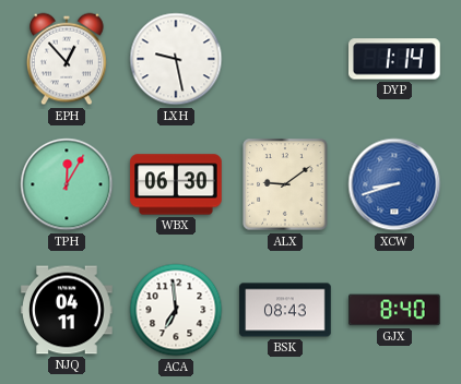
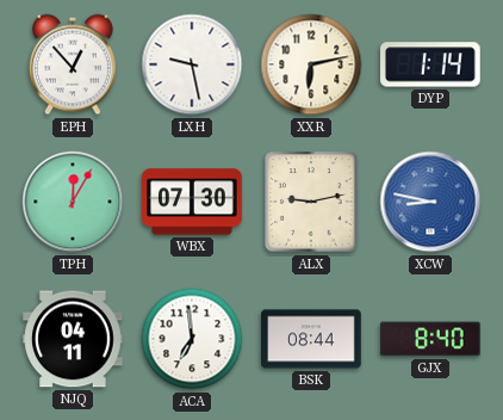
XXR: none -> 6:13 (311, 64)
WBX: 06:30 -> 07:30 (192, 202)
ALX: 9:09 -> 9:13 (311, 202)
XCW: 8:42 -> 8:47 (430, 202)
BSK: 08:43 -> 08:44 (311, 339)
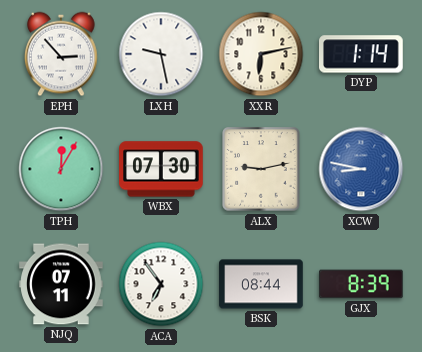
EPH: 12:53 -> 2:53 (62, 54)
NJQ: 04:11 -> 07:11 (61, 284)
ACA: 6:59 -> 6:54 (161, 284)
GJX: 8:40 -> 8:39 (361, 284)
